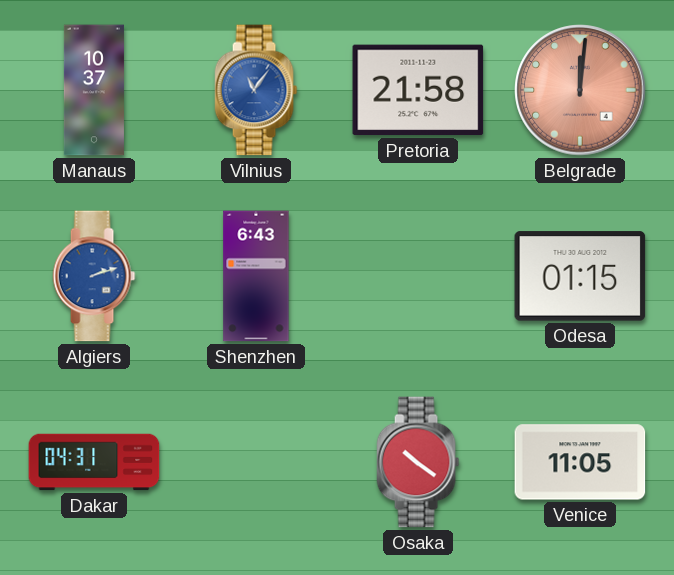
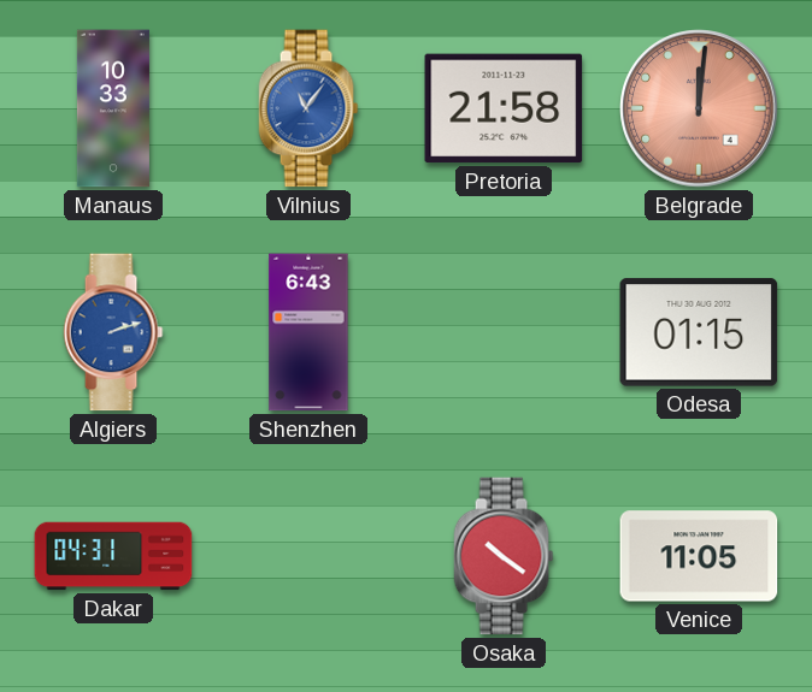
Manaus: 10:37 -> 10:33 (113, 108)
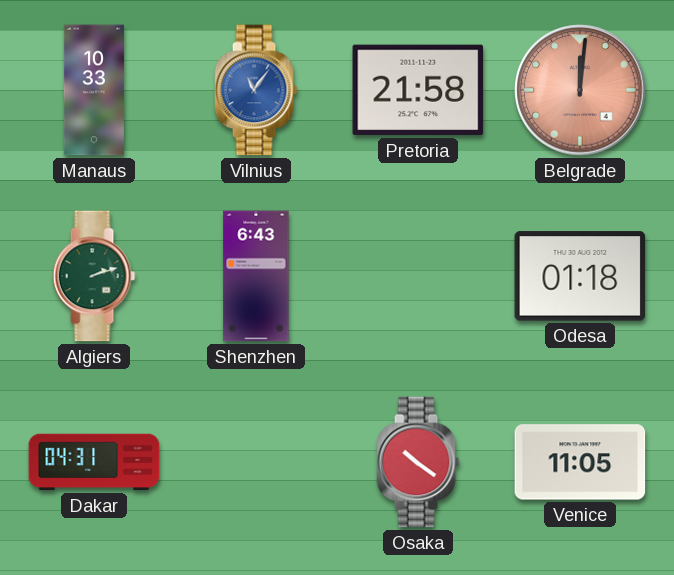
Algiers dial: blue -> green (94, 276)
Odesa: 01:15 -> 01:18 (580, 276)
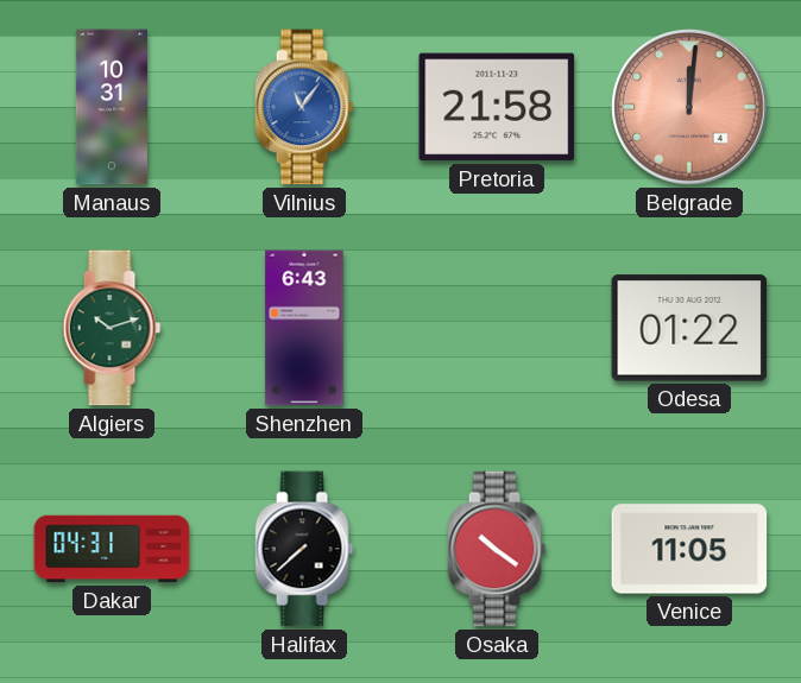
Manaus: 10:33 -> 10:31 (112, 107)
Algiers: 2:12 -> 10:12 (112, 328)
Odesa: 01:18 -> 01:22 (689, 328)
Halifax: none -> 7:38 (304, 549)
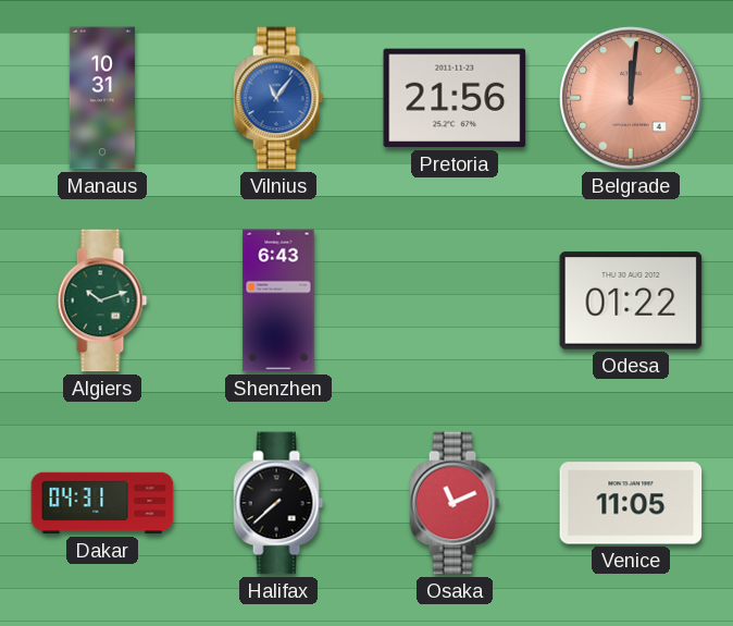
Pretoria: 21:58 -> 21:56 (455, 98)
Osaka: 10:21 -> 11:11 (455, 503)
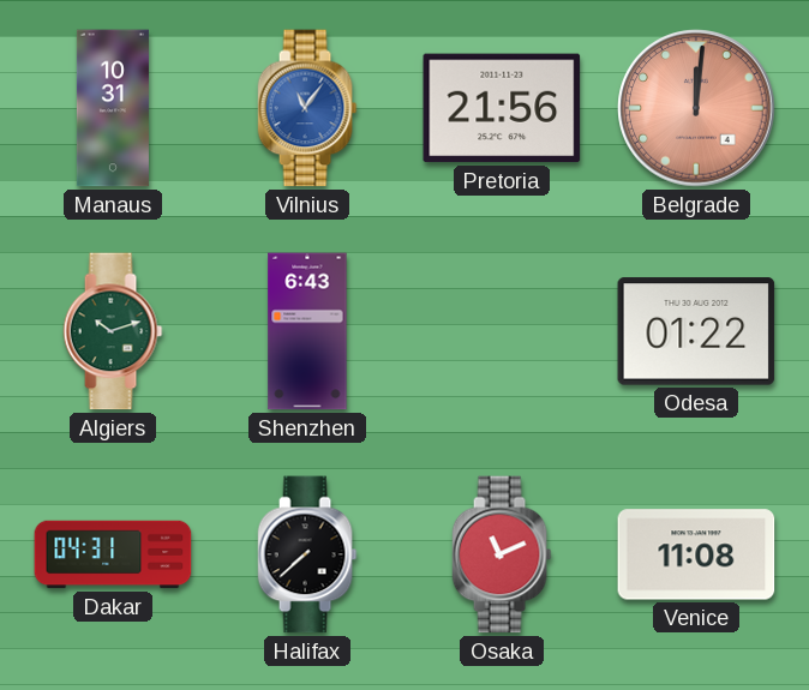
Venice: 11:05 -> 11:08 (696, 554)
